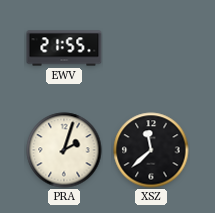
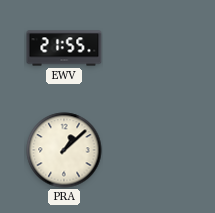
PRA: 2:03 -> 1:08 (64, 150)
XSZ: 11:38 -> none (151, 150)
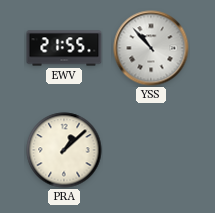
YSS: none -> 10:53 (151, 48)
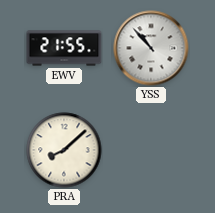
PRA: 1:08 -> 8:08 (64, 150)
